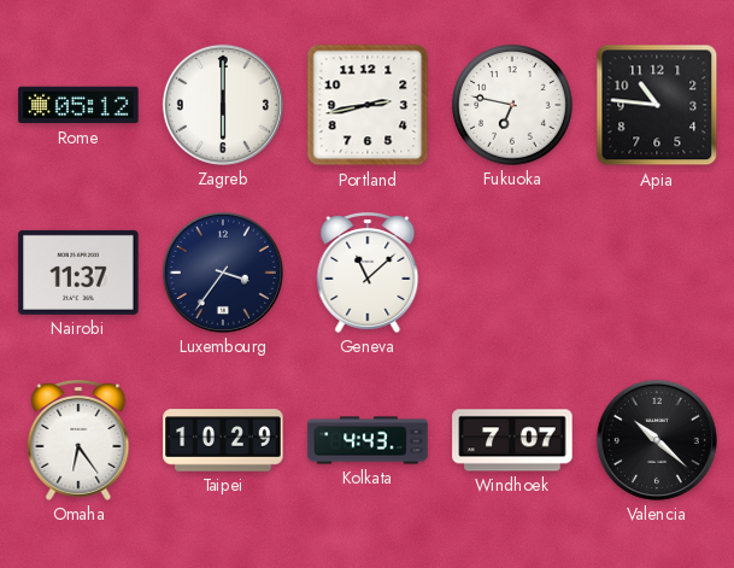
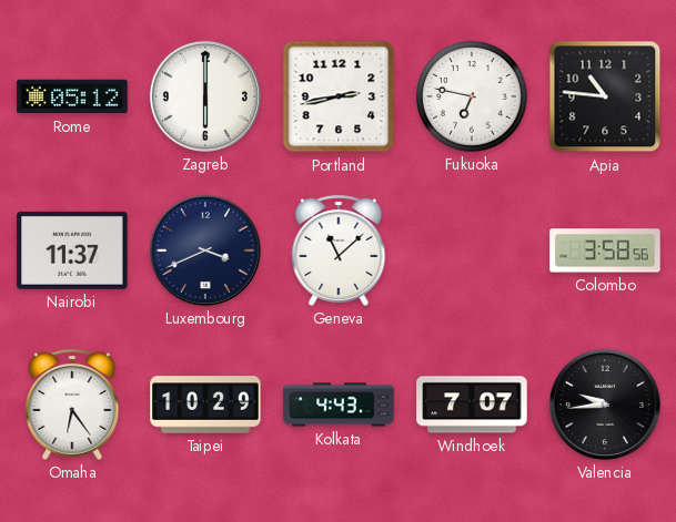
Luxembourg: 3:36 -> 3:41 (205, 250)
Colombo: none -> 3:58 (605, 250)
Valencia: 10:22 -> 9:44 (605, 405)
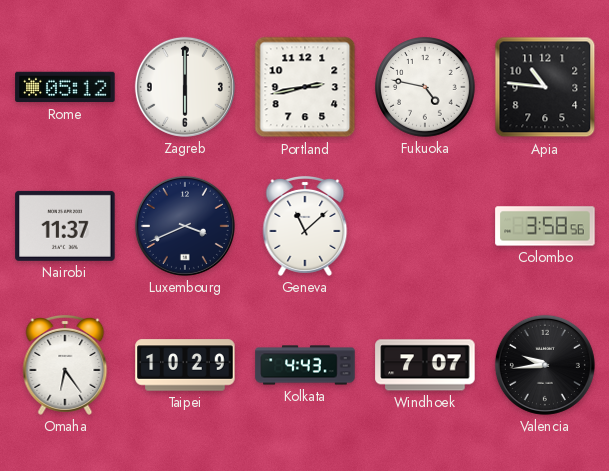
Fukuoka: 6:47 -> 4:47 (426, 88)
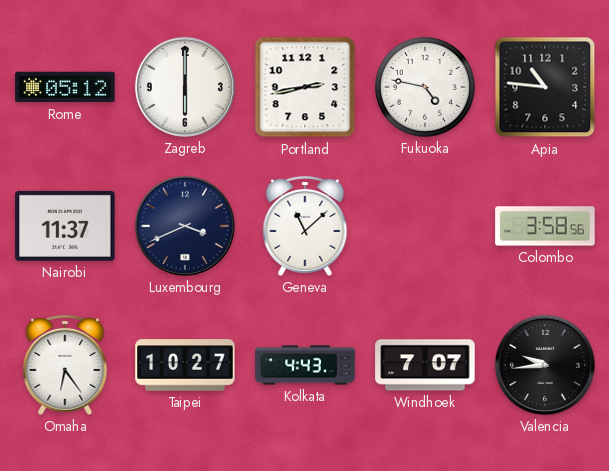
Taipei: 10:29 -> 10:27 (185, 365)
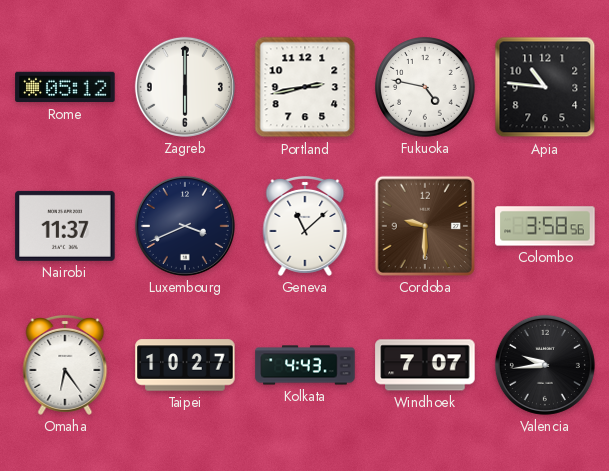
Cordoba: none -> 9:30 (425, 226)
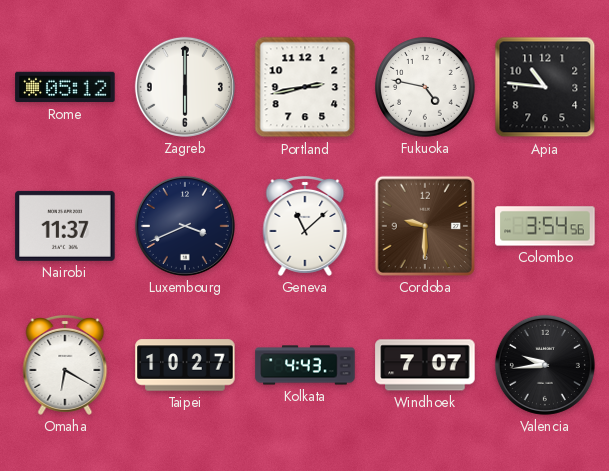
Colombo: 3:58 -> 3:54 (545, 226)
Omaha: 6:24 -> 6:20 (65, 365)
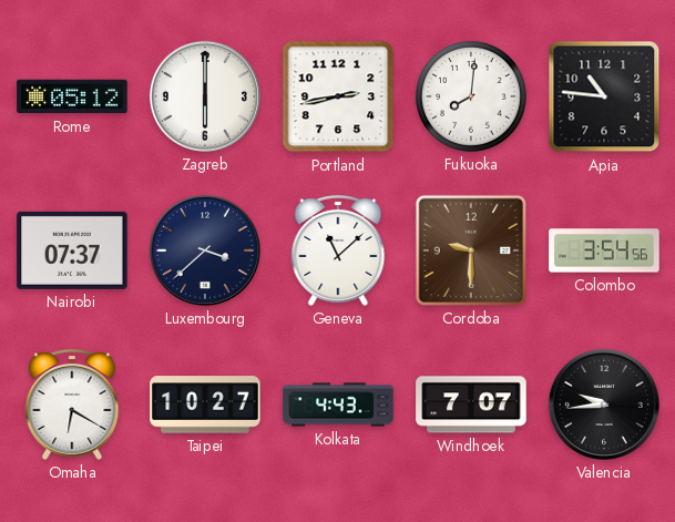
Fukuoka: 4:47 -> 8:01 (472, 98)
Nairobi: 11:37 -> 07:37 (72, 250)
Luxembourg: 3:41 -> 3:38 (205, 250)
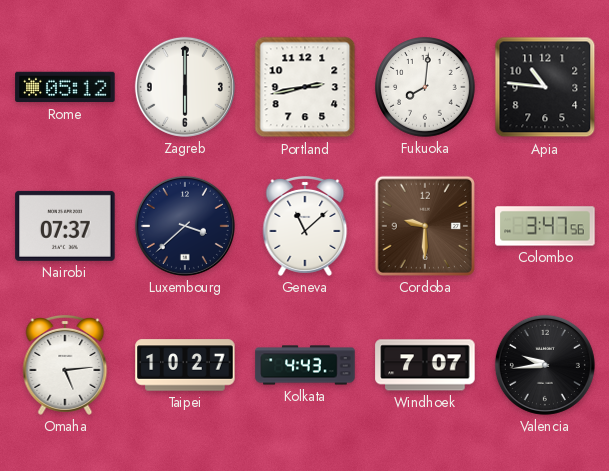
Colombo: 3:54 -> 3:47 (545, 226)
Omaha: 6:20 -> 5:14 (65, 365)
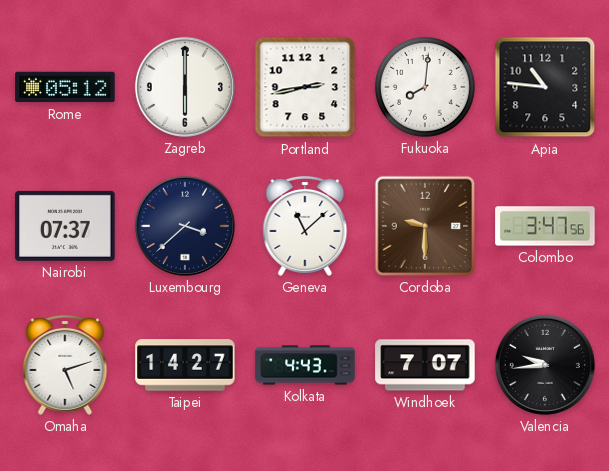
Omaha: 5:14 -> 5:12 (65, 365)
Taipei: 10:27 -> 14:27 (185, 365)
